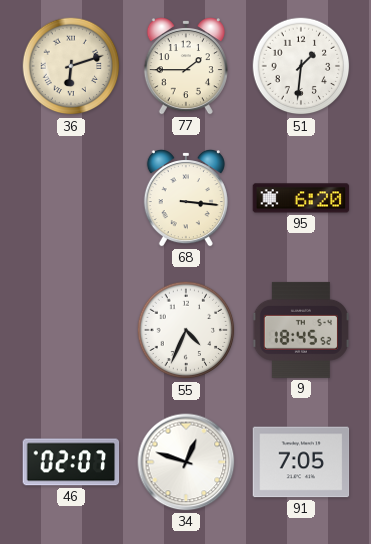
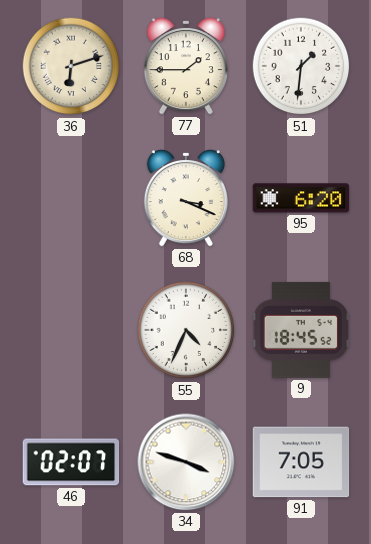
68: 3:16 -> 3:19 (186, 199)
34: 12:48 -> 3:48 (186, 462)
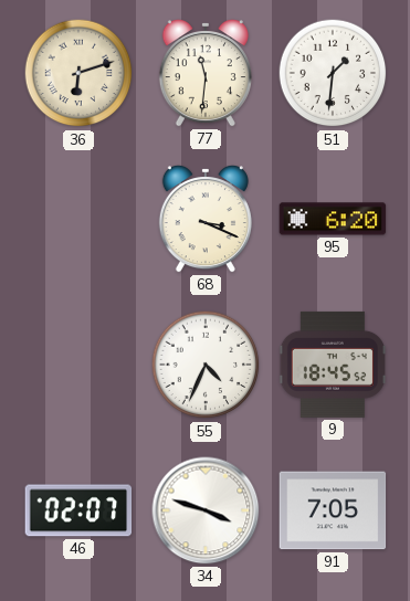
77: 1:45 -> 11:31 (206, 74)
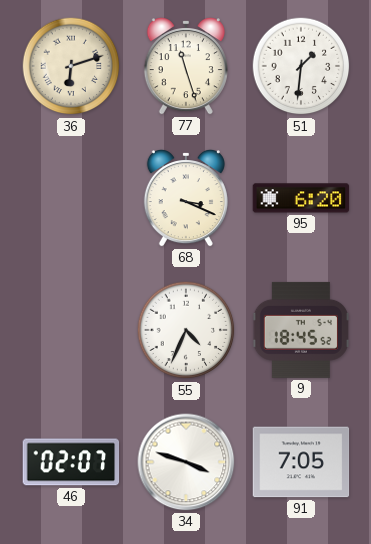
77: 11:31 -> 11:27 (186, 67)
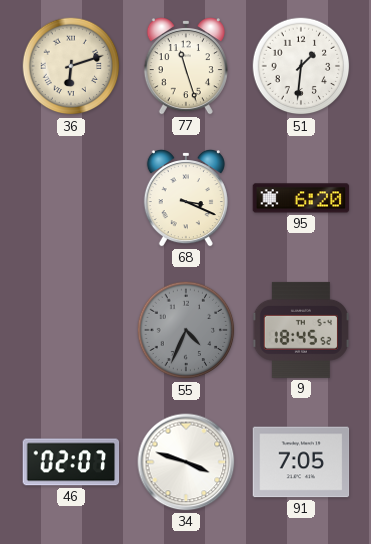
55 dial: white -> grey (186, 330)
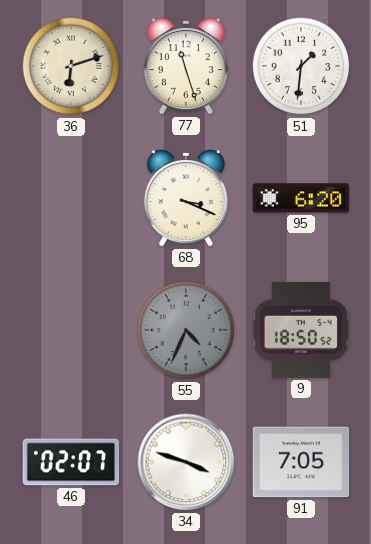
9: 18:45 -> 18:50 (301, 330)
